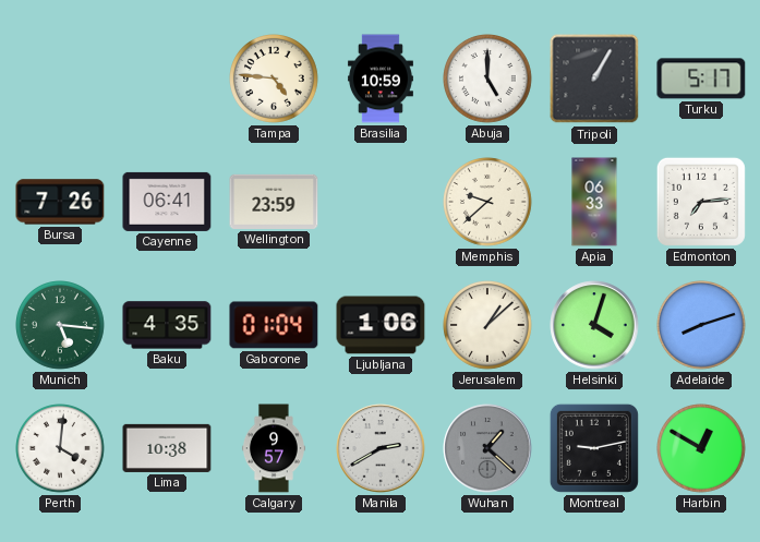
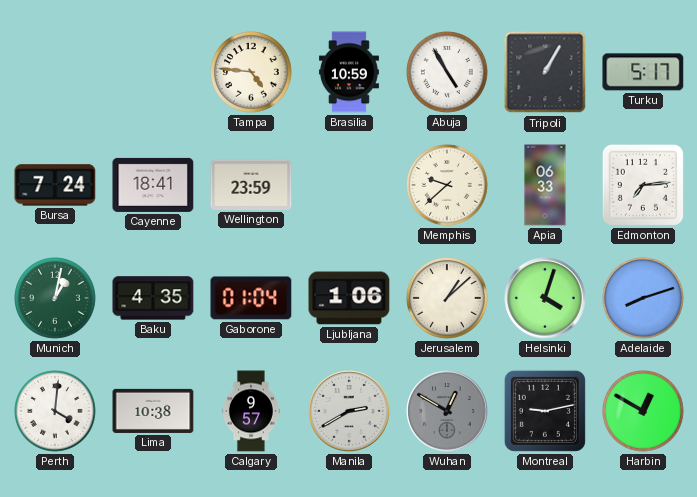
Abuja: 5:00 -> 4:55 (448, 73)
Bursa: 7:26 -> 7:24 (55, 185)
Cayenne: 06:41 -> 18:41 (153, 185)
Munich: 5:16 -> 1:02 (56, 299)
Wuhan: 1:22 -> 12:50 (447, 411)
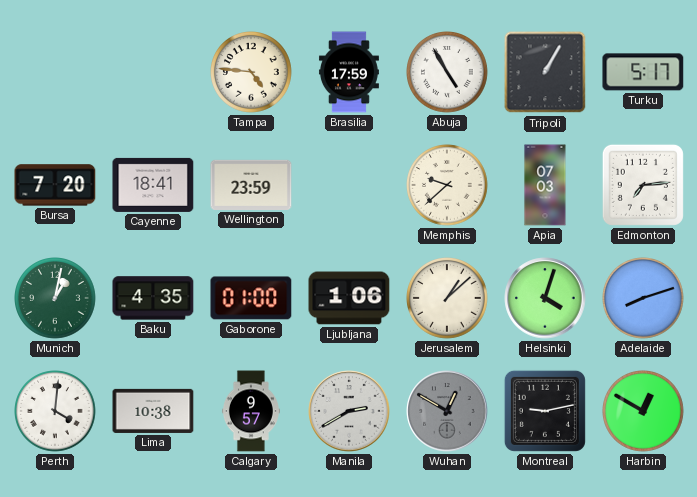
Brasilia: 10:59 -> 17:59 (349, 72)
Bursa: 7:24 -> 7:20 (55, 185)
Apia: 06:33 -> 07:03 (545, 185)
Gaborone: 01:04 -> 01:00 (251, 298)
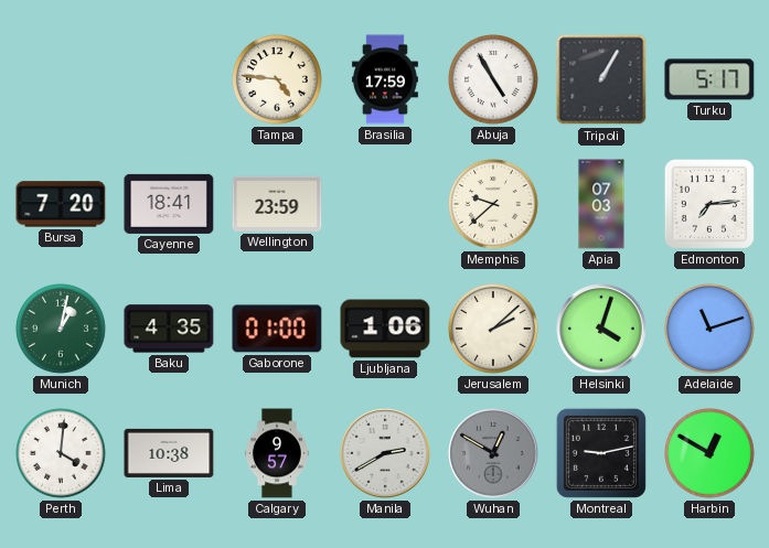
Jerusalem: 1:08 -> 2:08 (494, 330)
Adelaide: 8:12 -> 11:12 (711, 330)
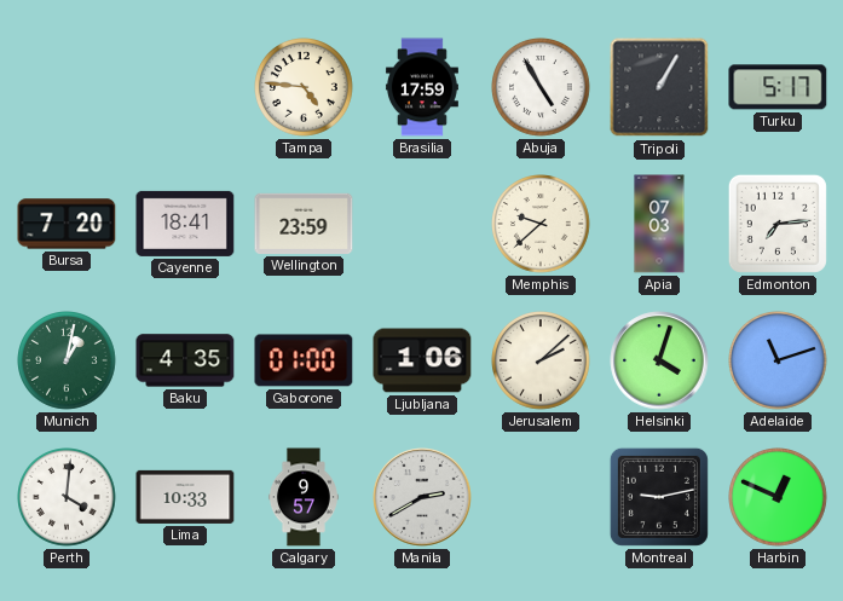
Lima: 10:38 -> 10:33 (185, 497)
Wuhan: 12:50 -> none (493, 453)
Harbin: 12:50 -> 12:49 (779, 498)
